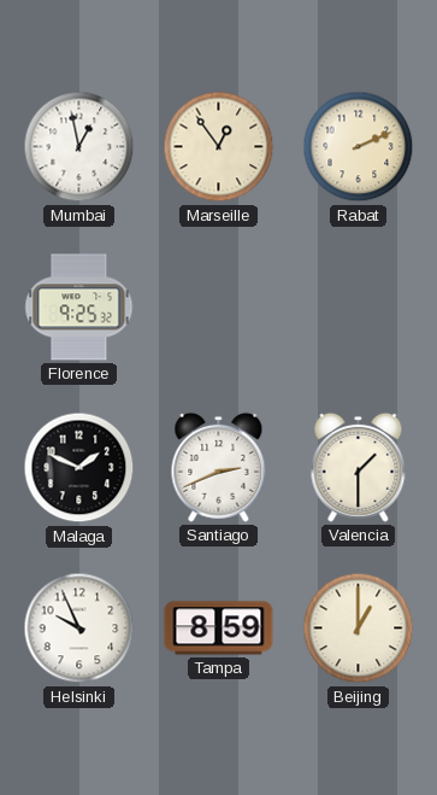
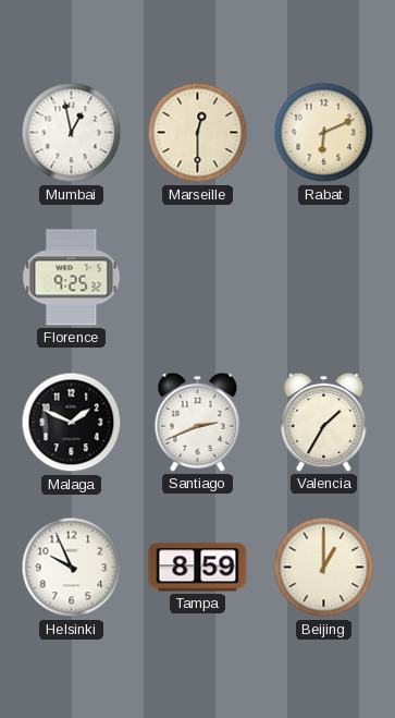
Marseille: 12:54 -> 12:30 (198, 133)
Rabat: 2:11 -> 6:11 (324, 133)
Valencia: 1:30 -> 1:35 (324, 422)
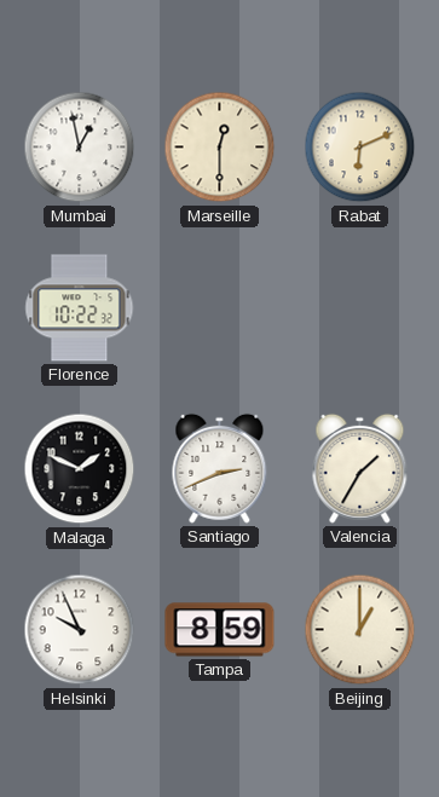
Florence: 9:25 -> 10:22 (80, 308)
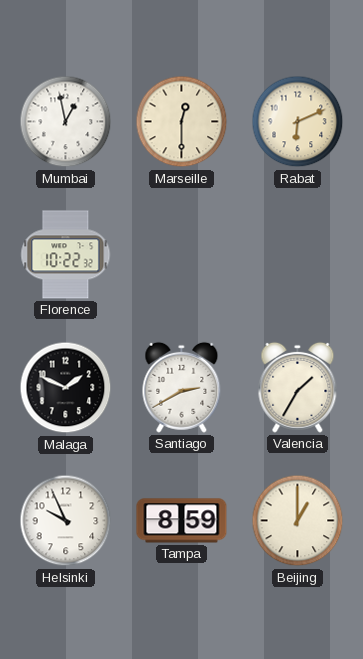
Santiago: 2:41 -> 2:40 (182, 387)
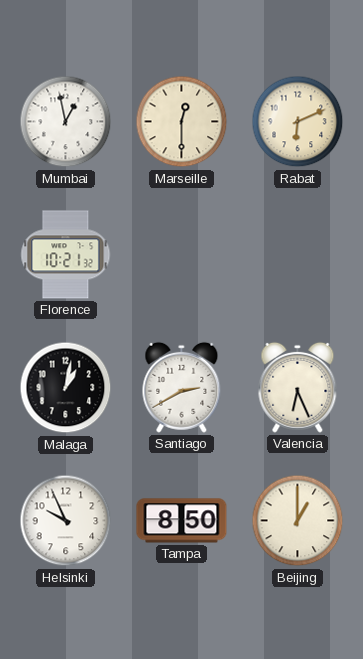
Florence: 10:22 -> 10:21 (66, 255)
Malaga: 1:49 -> 1:02 (66, 388)
Valencia: 1:35 -> 6:26 (298, 387)
Tampa: 8:59 -> 8:50 (182, 521)
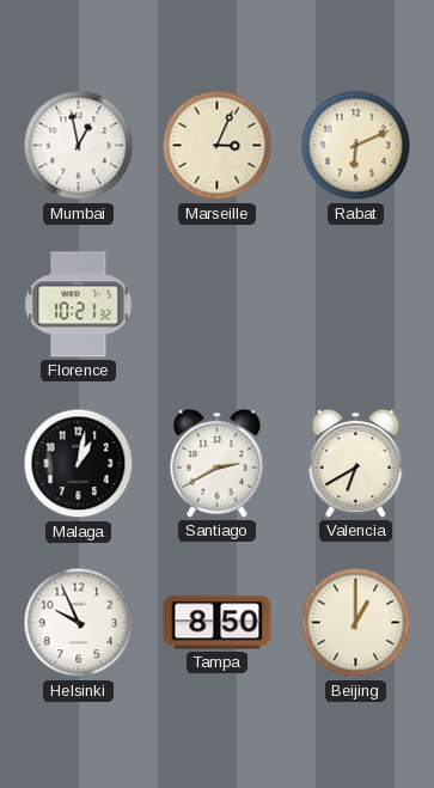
Marseille: 12:30 -> 3:04 (218, 146)
Valencia: 6:26 -> 6:40 (356, 463)
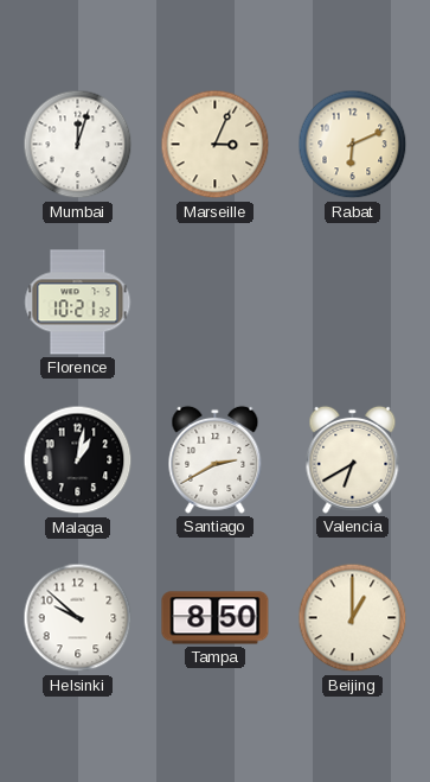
Mumbai: 12:58 -> 12:03 (78, 145)
Helsinki: 9:56 -> 9:52 (78, 618)
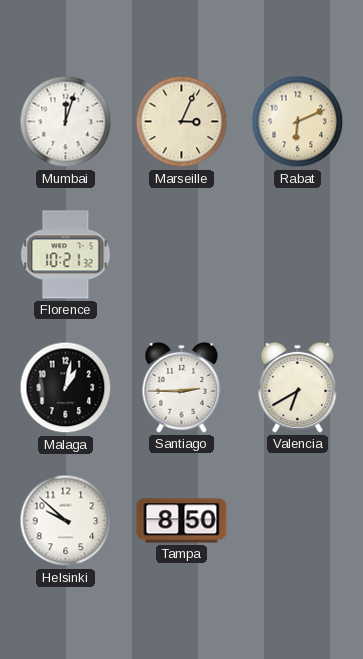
Santiago: 2:40 -> 2:45 (182, 387)
Beijing: 1:00 -> none (353, 618)
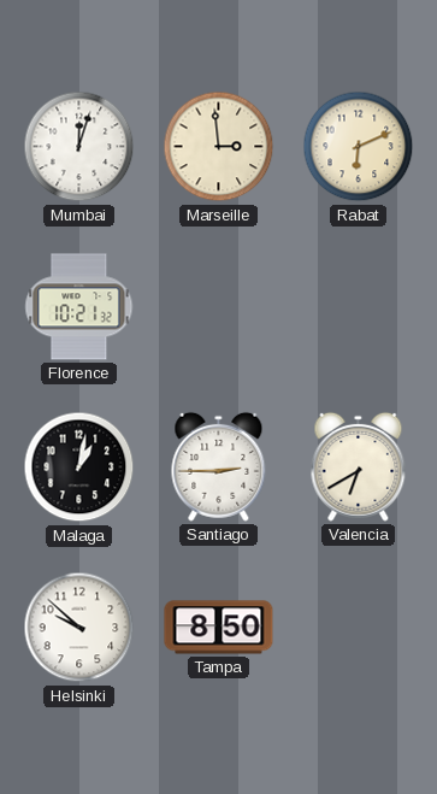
Marseille: 3:04 -> 2:59 (219, 147)
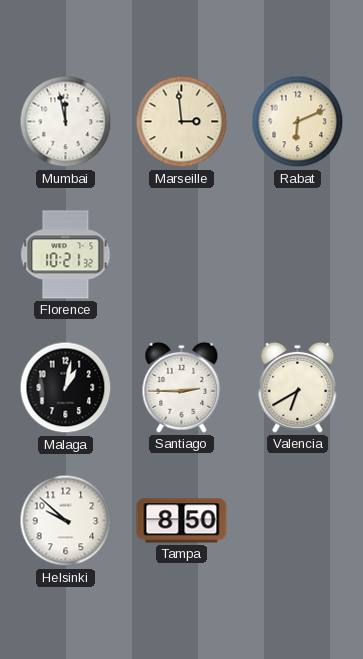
Mumbai: 12:03 -> 11:58 (66, 122)
